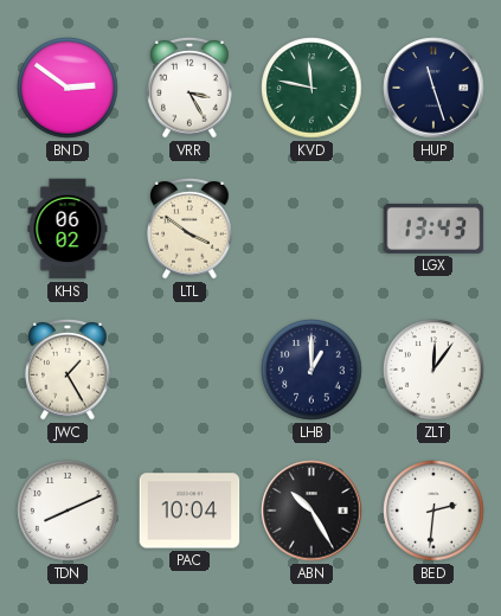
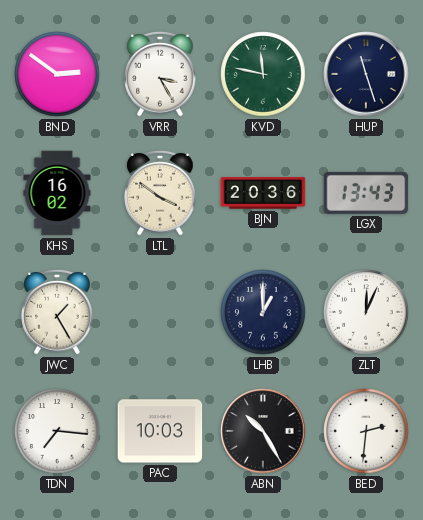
KHS: 06:02 -> 16:02 (57, 193)
BJN: none -> 20:36 (263, 193)
ZLT: 12:06 -> 12:04 (366, 312)
TDN: 8:11 -> 7:16 (57, 431)
PAC: 10:04 -> 10:03 (160, 431)
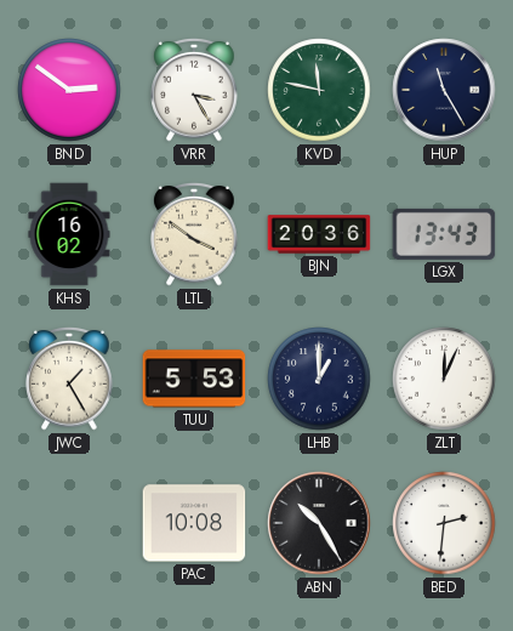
HUP: 11:27 -> 11:25 (444, 90)
TUU: none -> 5:53 (194, 379)
TDN: 7:16 -> none (57, 431)
PAC: 10:03 -> 10:08 (194, 523)
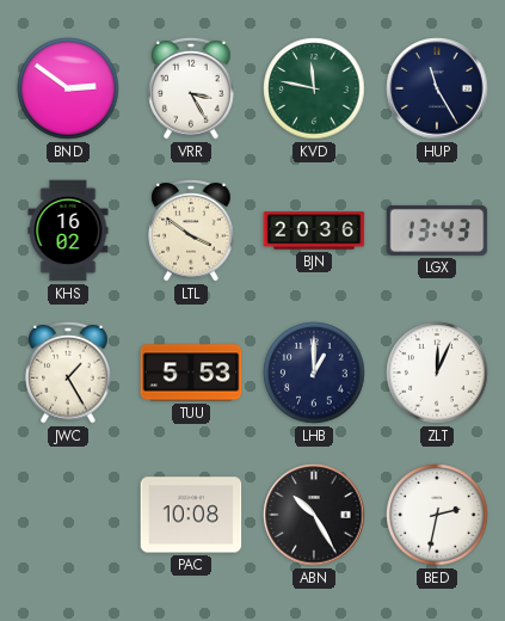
BED: 2:31 -> 2:32 (437, 515)
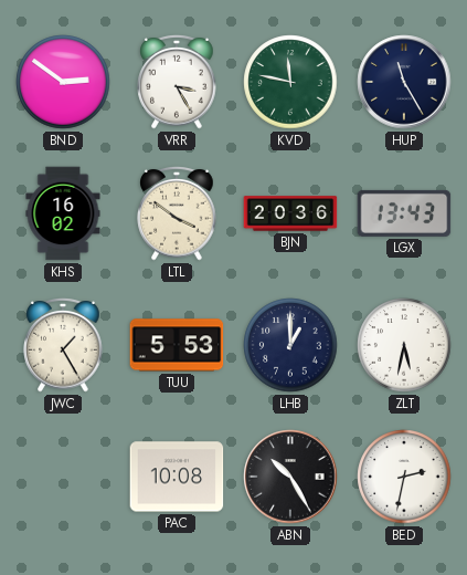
ZLT: 12:04 -> 5:32 (404, 345)
